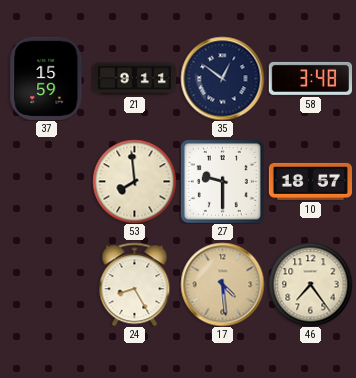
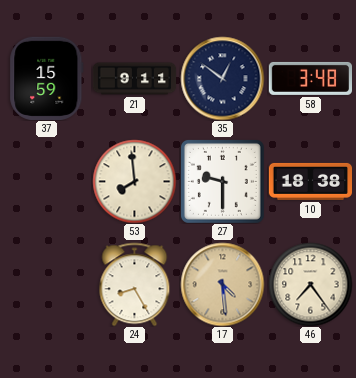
10: 18:57 -> 18:38 (310, 181)
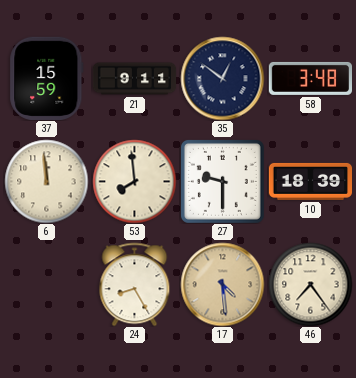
6: none -> 11:59 (46, 181)
10: 18:38 -> 18:39 (310, 181)
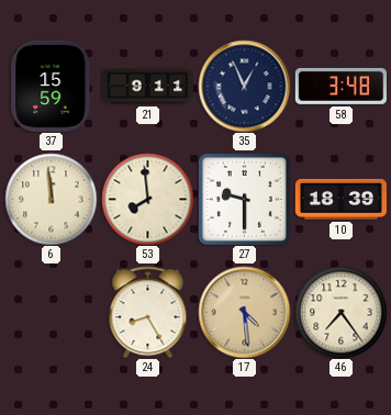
35: 12:51 -> 12:56 (244, 86)
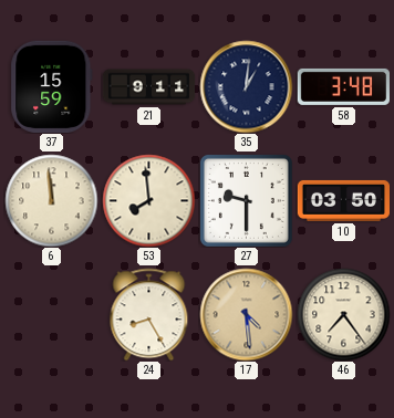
35: 12:56 -> 1:01 (246, 86)
10: 18:39 -> 03:50 (343, 200)
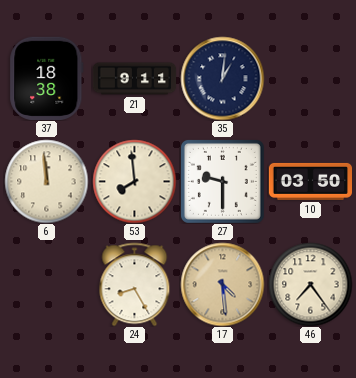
37: 15:59 -> 18:38 (47, 78)
58: 3:48 -> none (343, 86)
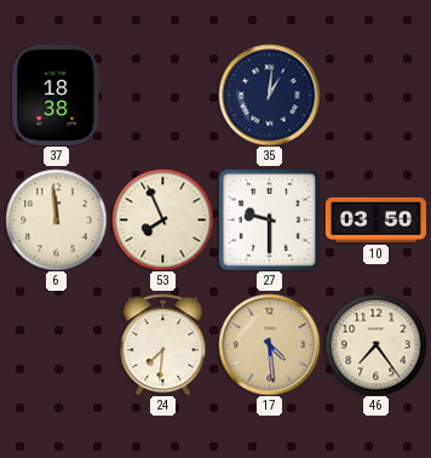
21: 9:11 -> none (134, 79)
53: 7:59 -> 7:56 (162, 219)
24: 8:25 -> 7:31 (163, 344)
